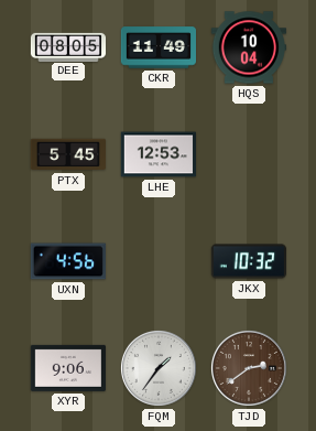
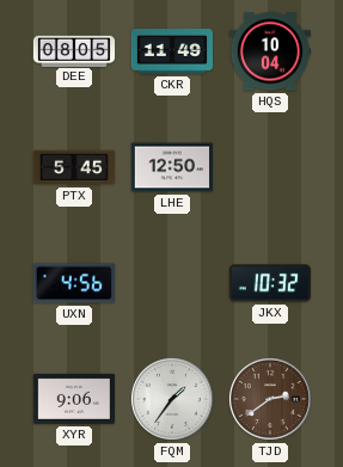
LHE: 12:53 -> 12:50 (171, 167)
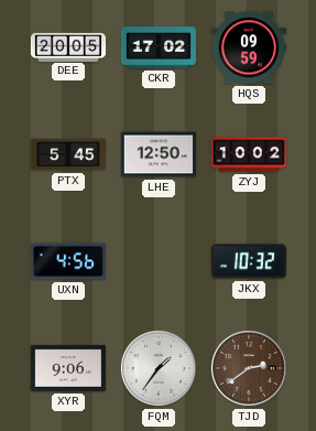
DEE: 08:05 -> 20:05 (68, 46)
CKR: 11:49 -> 17:02 (157, 47)
HQS: 10:04 -> 09:59 (248, 47)
ZYJ: none -> 10:02 (248, 154)
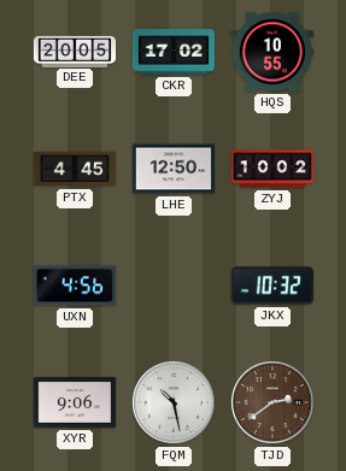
HQS: 09:59 -> 10:55 (271, 52)
PTX: 5:45 -> 4:45 (74, 169)
FQM: 1:36 -> 10:28 (174, 402)
